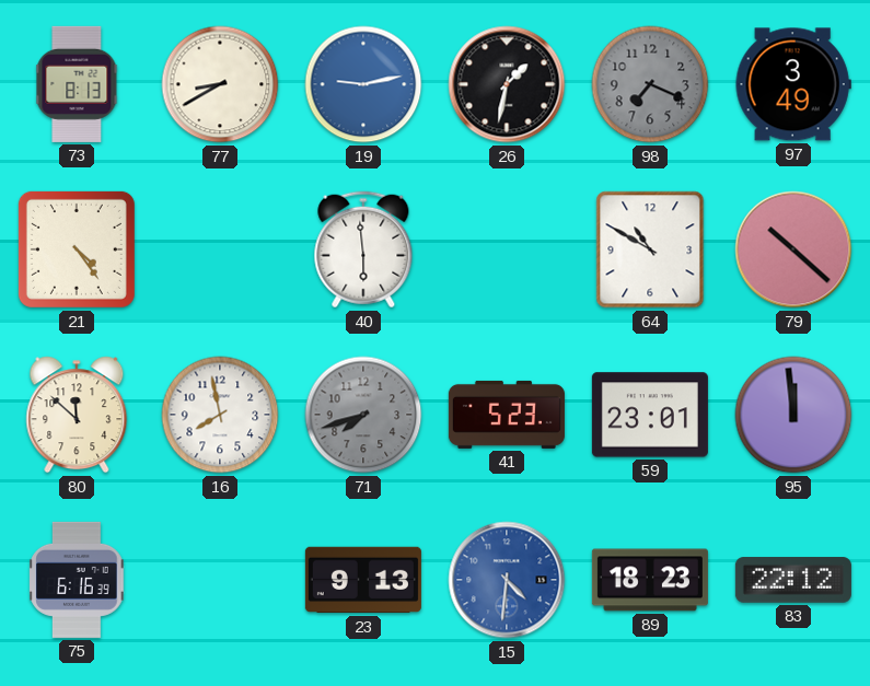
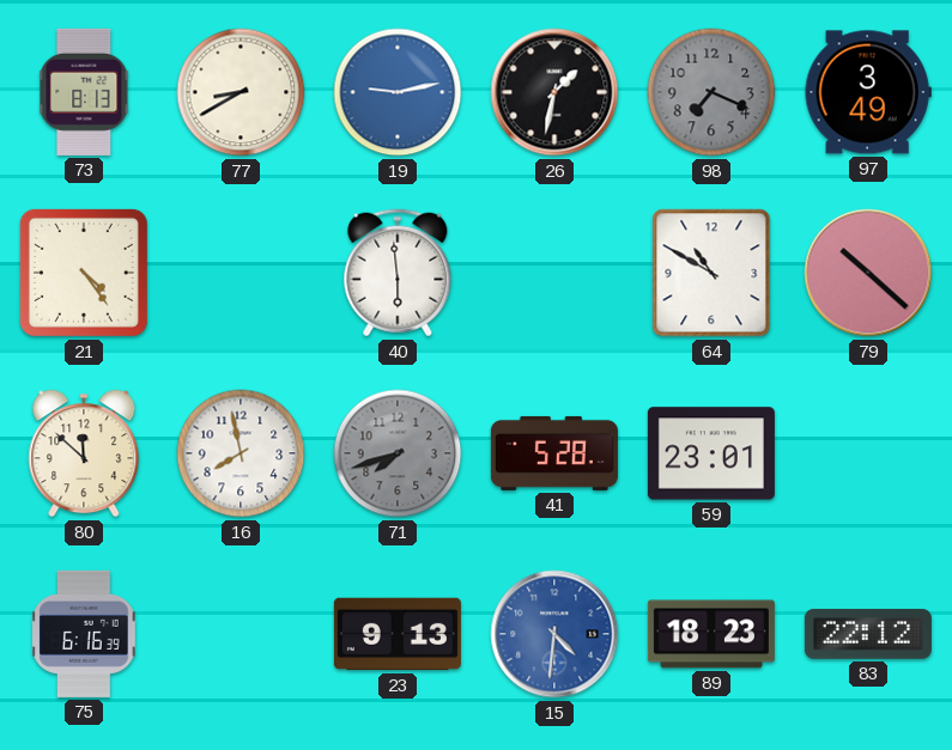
41: 5:23 -> 5:28 (554, 453)
95: 11:59 -> none (793, 415)
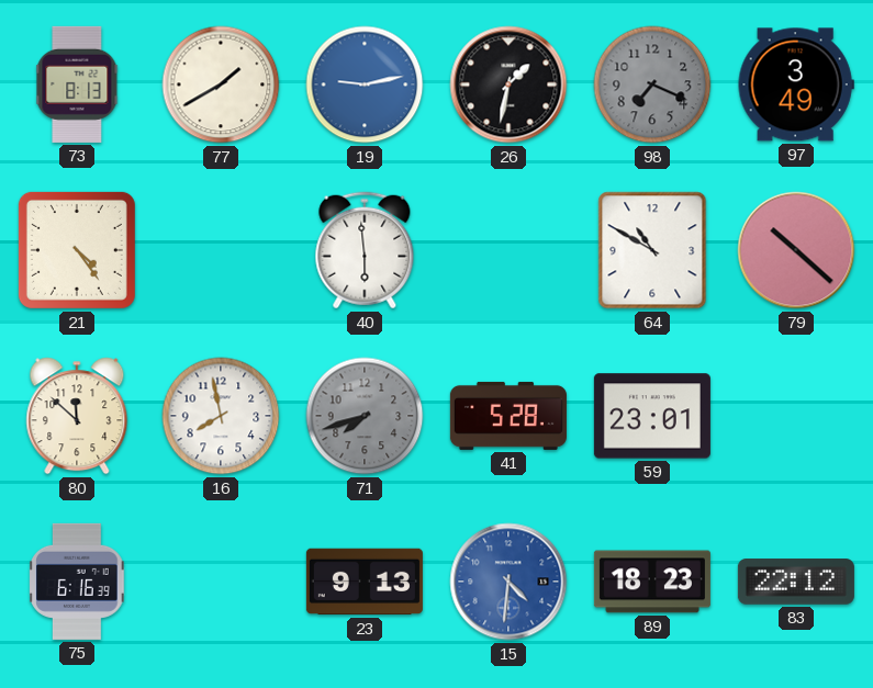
77: 8:40 -> 1:40 (221, 84)
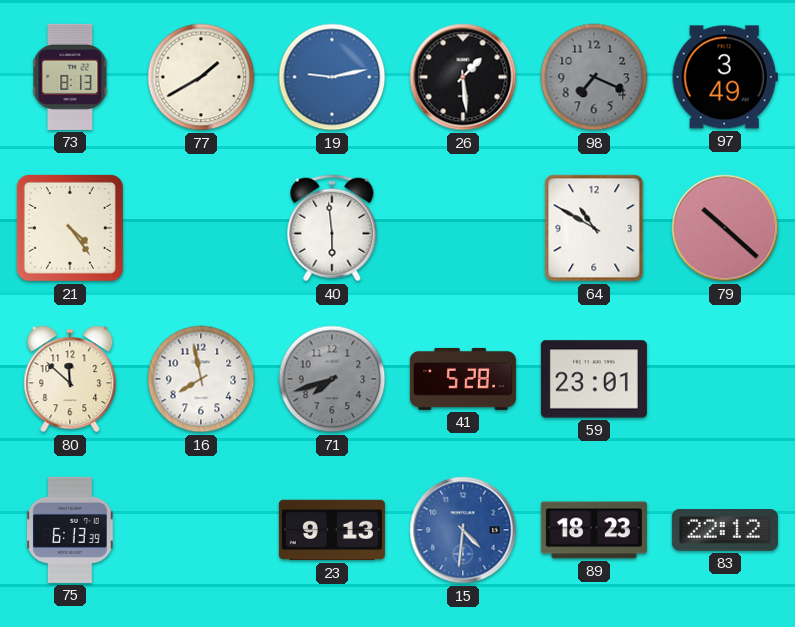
26: 1:32 -> 1:29 (463, 77)
75: 6:16 -> 6:13 (70, 530)
